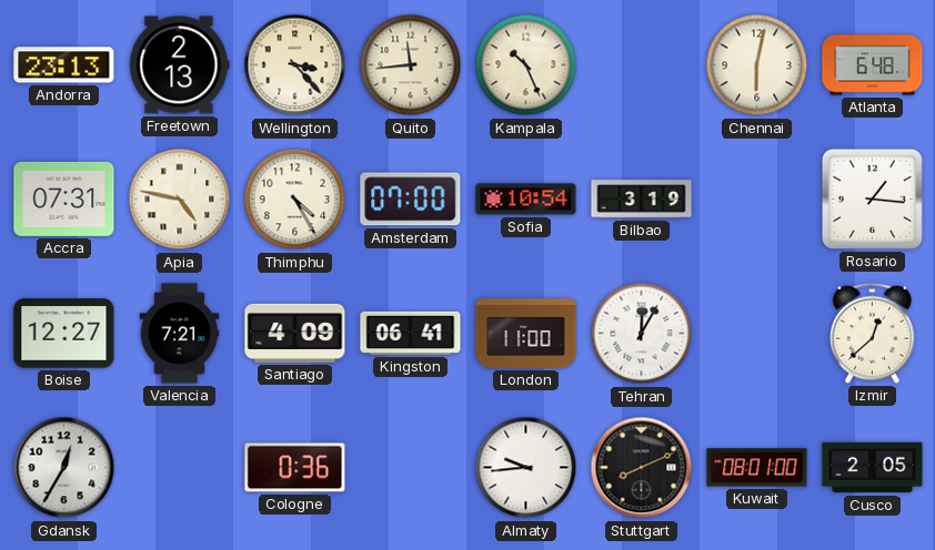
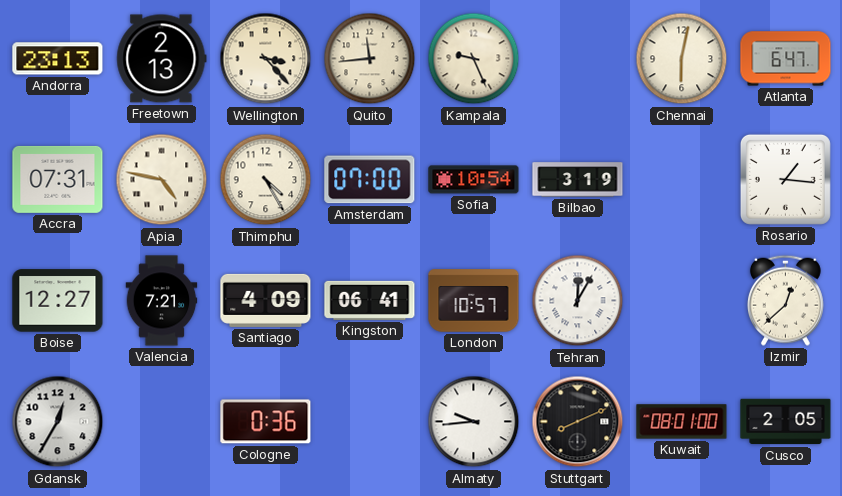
Kampala: 10:26 -> 9:26 (474, 59)
Atlanta: 6:48 -> 6:47 (786, 59)
London: 11:00 -> 10:57 (474, 301)
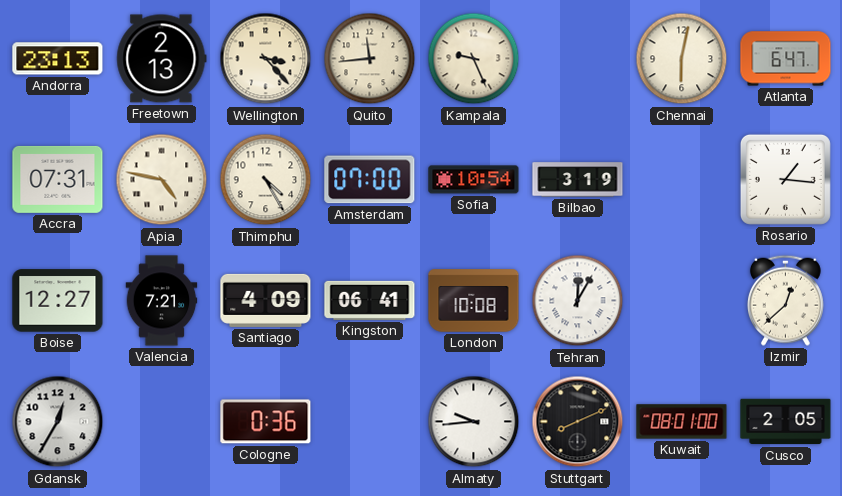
London: 10:57 -> 10:08 (474, 301)
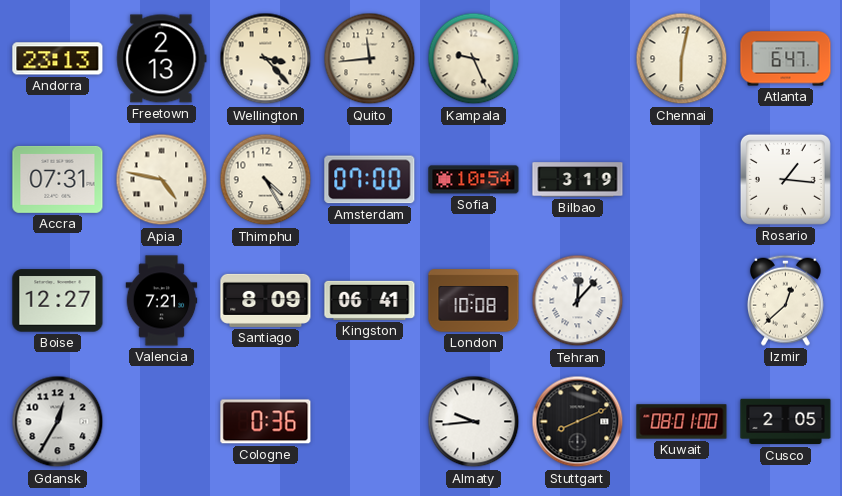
Santiago: 4:09 -> 8:09 (266, 300)
Tehran: 12:05 -> 12:07 (578, 301)
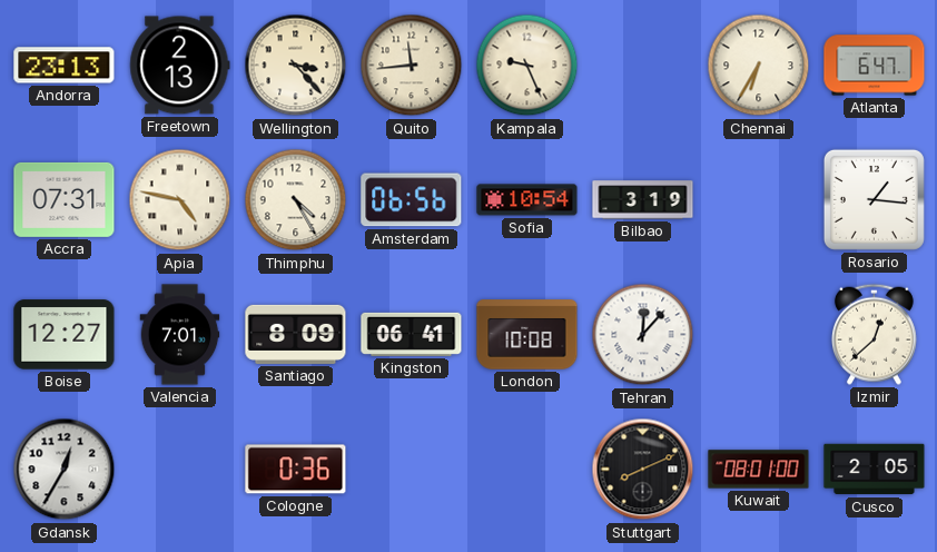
Chennai: 6:02 -> 6:35 (759, 66)
Amsterdam: 07:00 -> 06:56 (412, 200)
Valencia: 7:21 -> 7:01 (180, 335)
Almaty: 9:44 -> none (474, 422)
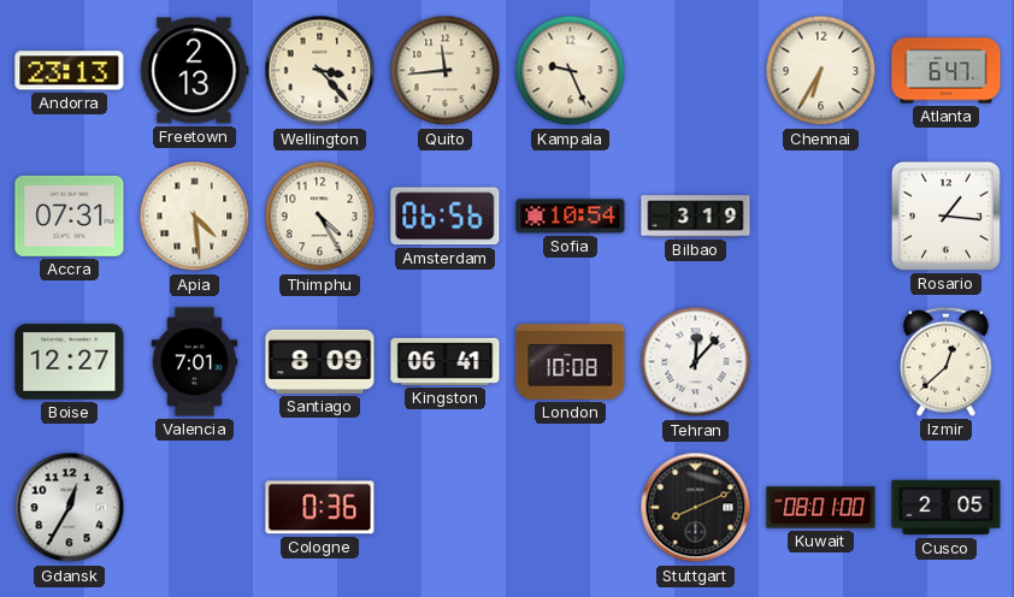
Apia: 4:47 -> 4:29 (195, 217)
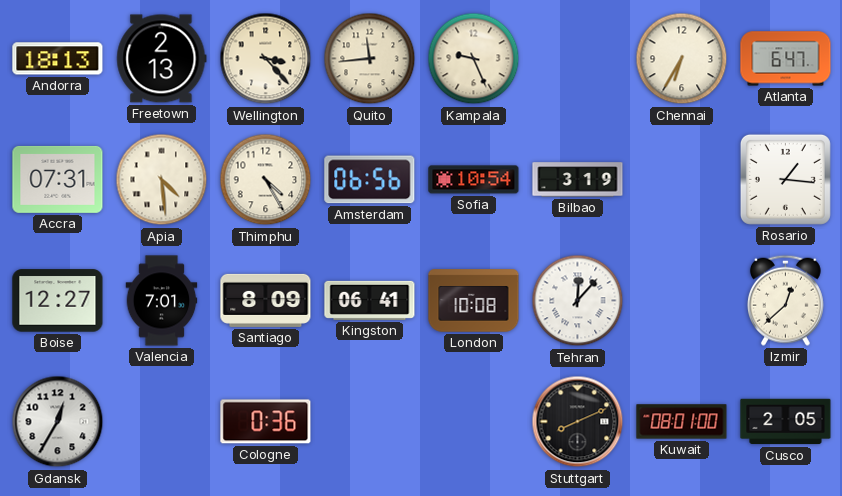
Andorra: 23:13 -> 18:13 (58, 59)
